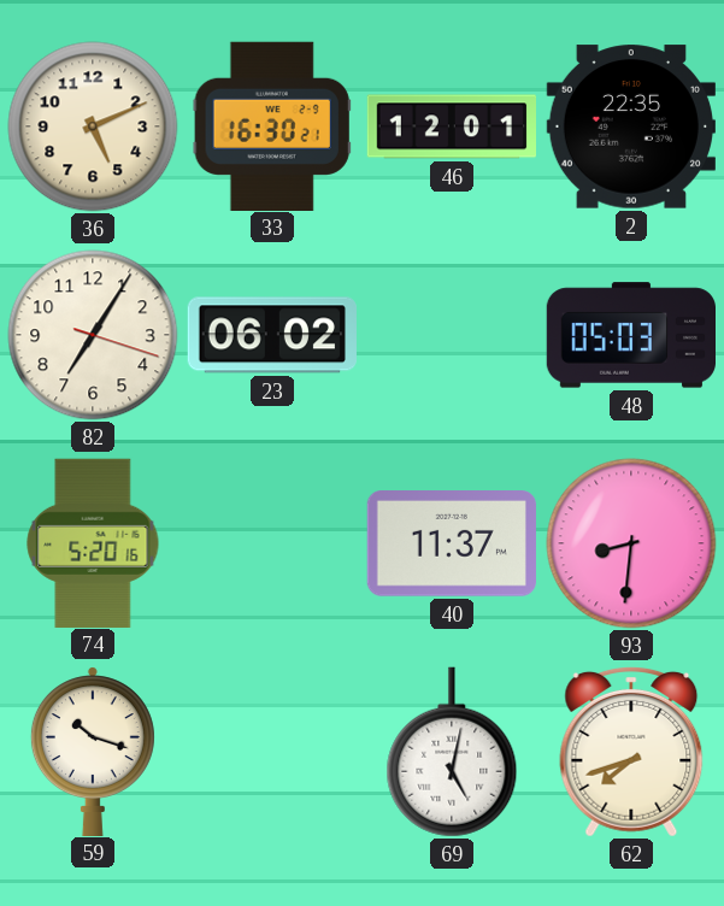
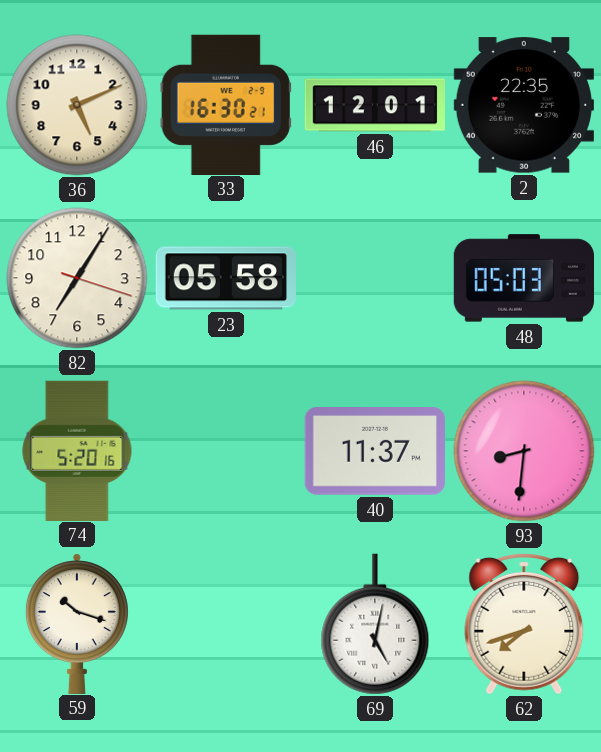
23: 06:02 -> 05:58 (226, 278)
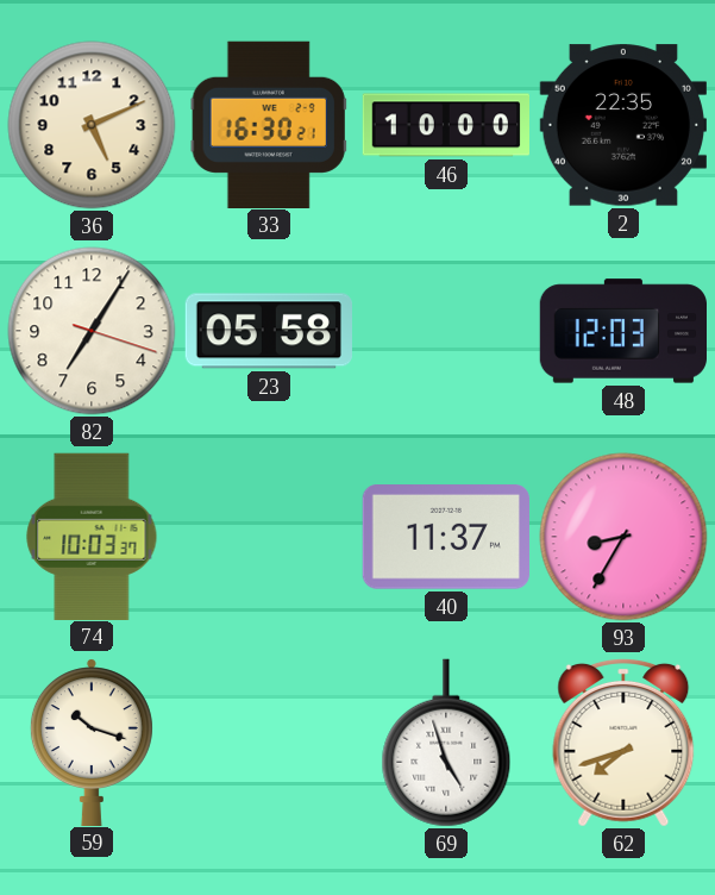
46: 12:01 -> 10:00 (445, 125)
48: 05:03 -> 12:03 (622, 331)
74: 5:20 -> 10:03 (92, 536)
93: 8:31 -> 8:35 (623, 537)
69: 5:02 -> 4:57 (446, 743)
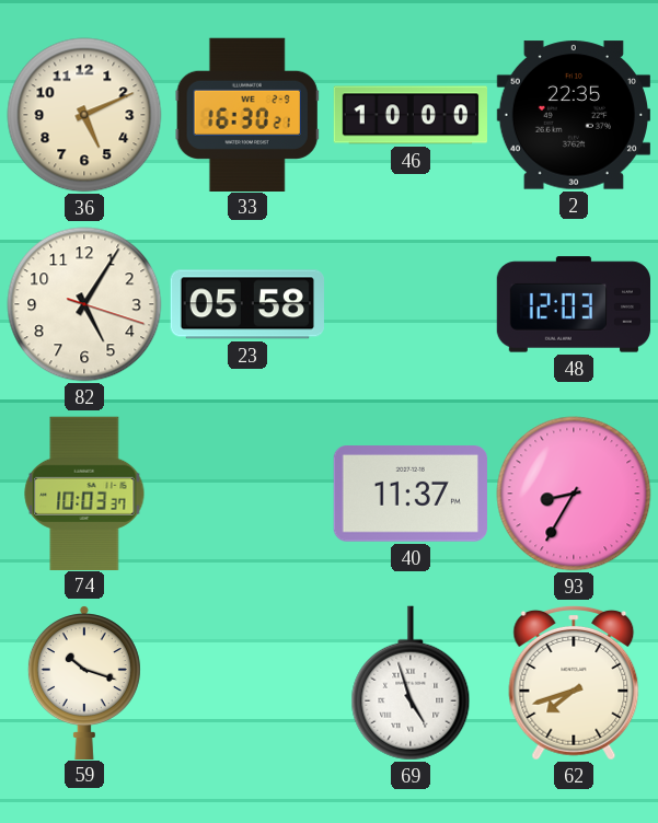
82: 7:05 -> 5:05 (84, 304)
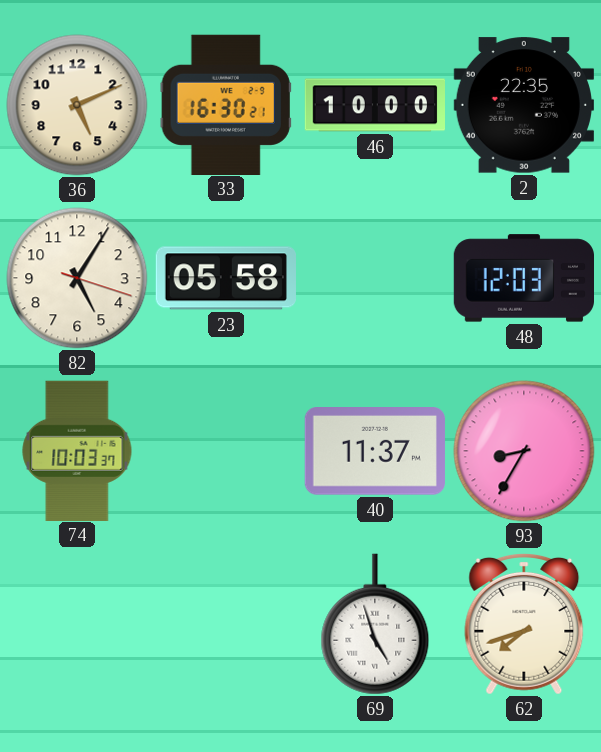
59: 10:18 -> none (84, 682)
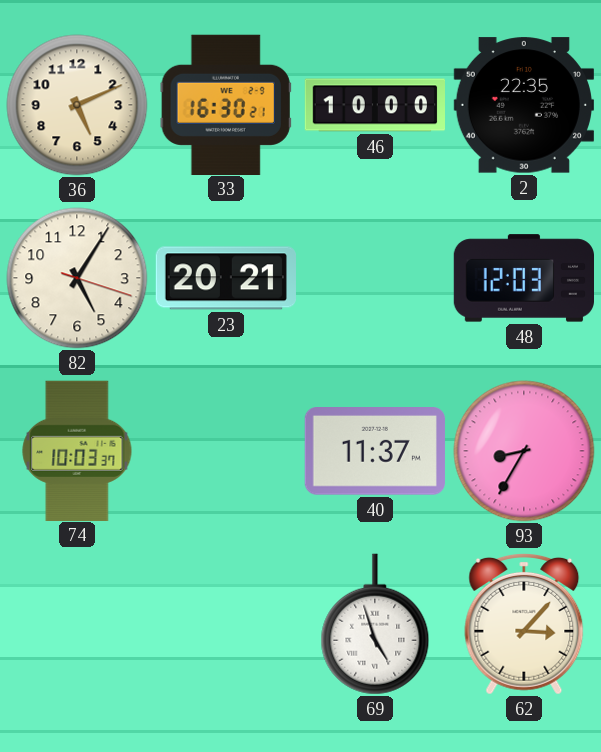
23: 05:58 -> 20:21 (226, 278)
62: 7:42 -> 3:07 (524, 624)
